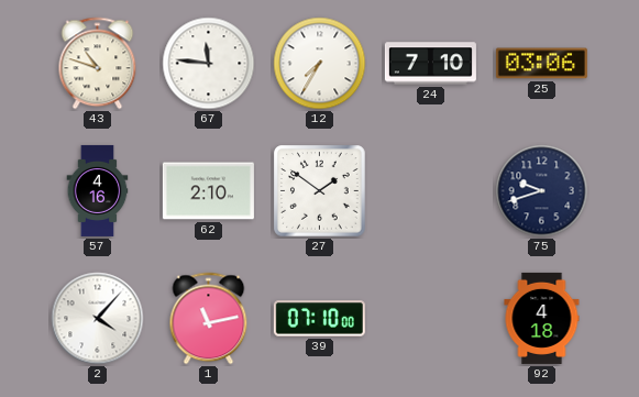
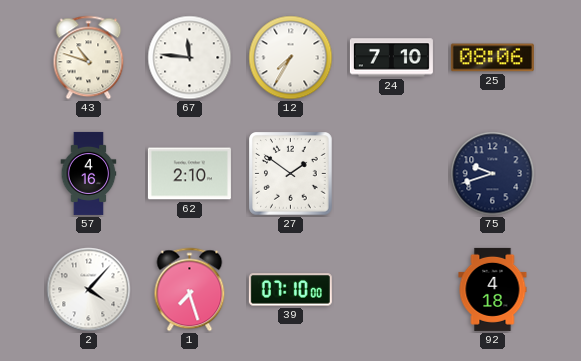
25: 03:06 -> 08:06 (492, 58)
1: 11:13 -> 7:27 (190, 290)
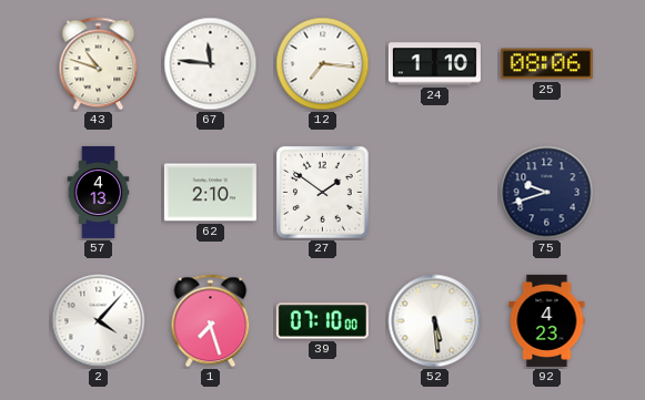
12: 7:35 -> 7:16 (323, 64)
24: 7:10 -> 1:10 (434, 64)
57: 4:16 -> 4:13 (99, 192)
52: none -> 5:29 (435, 321)
92: 4:18 -> 4:23 (547, 320)
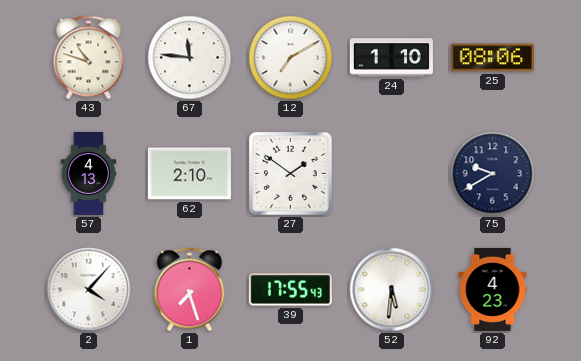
12: 7:16 -> 7:10 (291, 58)
75: 9:42 -> 9:40 (493, 174)
39: 07:10 -> 17:55 (290, 290)
52: 5:29 -> 5:31 (392, 290)
